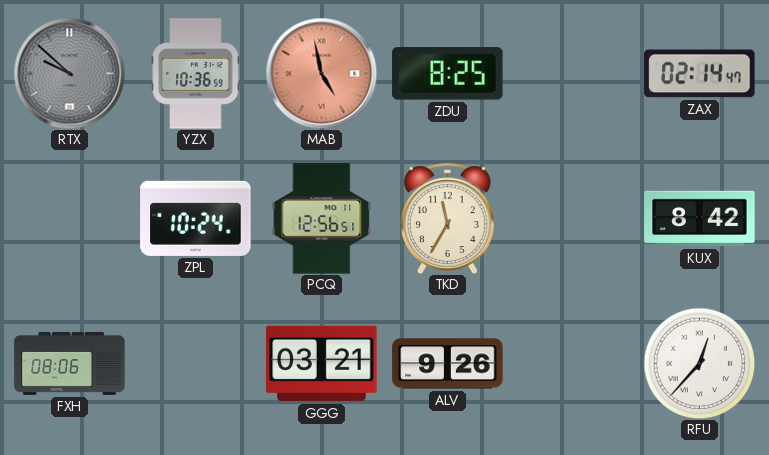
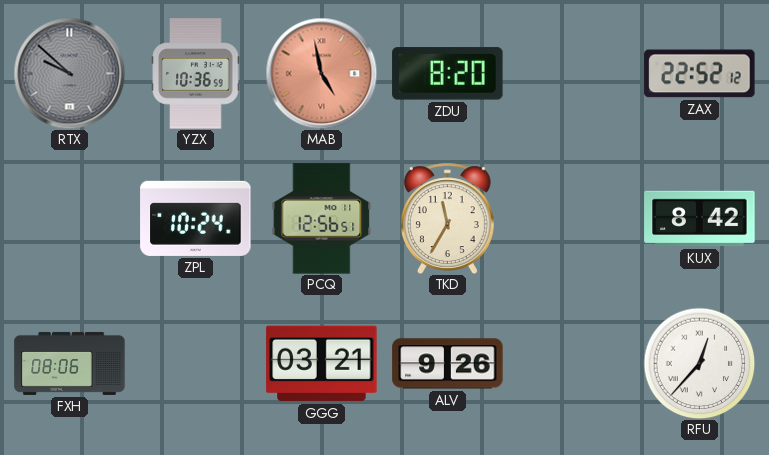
ZDU: 8:25 -> 8:20 (448, 74)
ZAX: 02:14 -> 22:52 (700, 74)
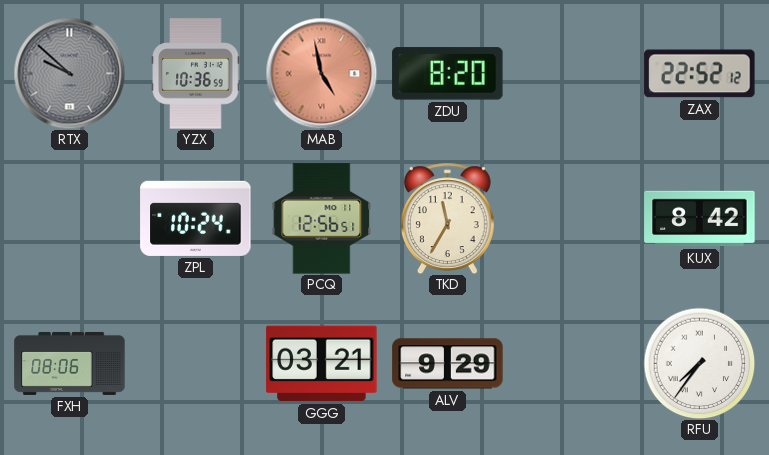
ALV: 9:26 -> 9:29 (448, 364)
RFU: 12:37 -> 7:36 (699, 363)
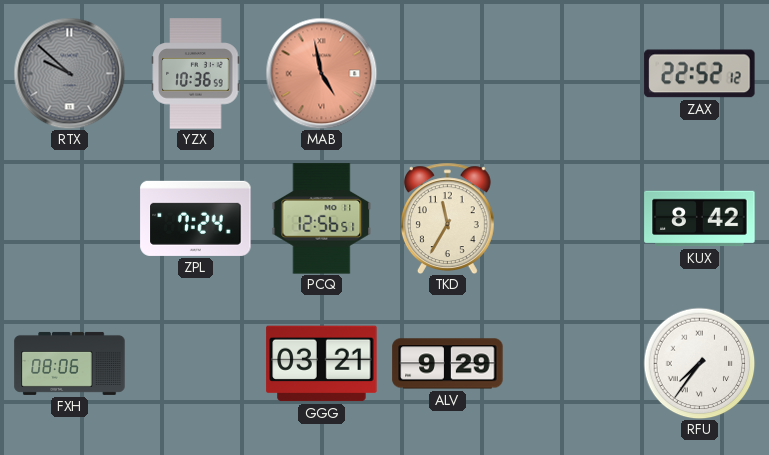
ZDU: 8:20 -> none (448, 74)
ZPL: 10:24 -> 7:24 (196, 218)
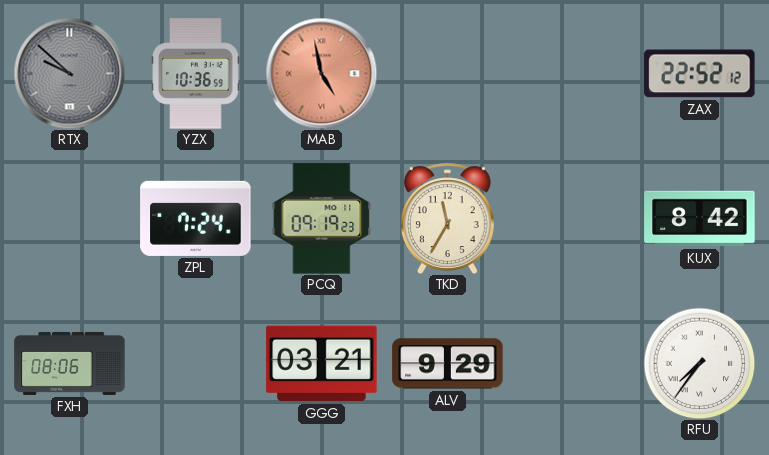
PCQ: 12:56 -> 09:19 (322, 219)
